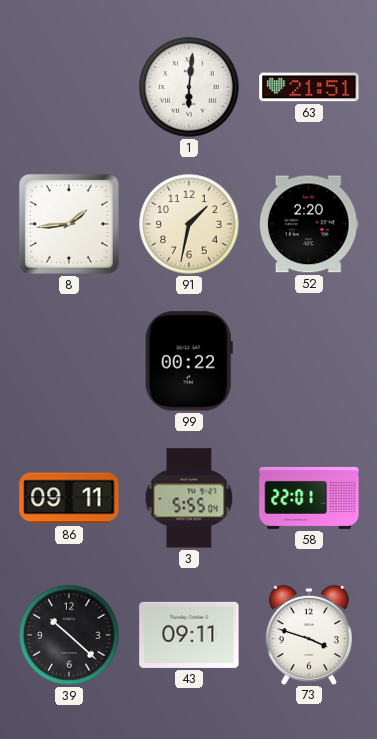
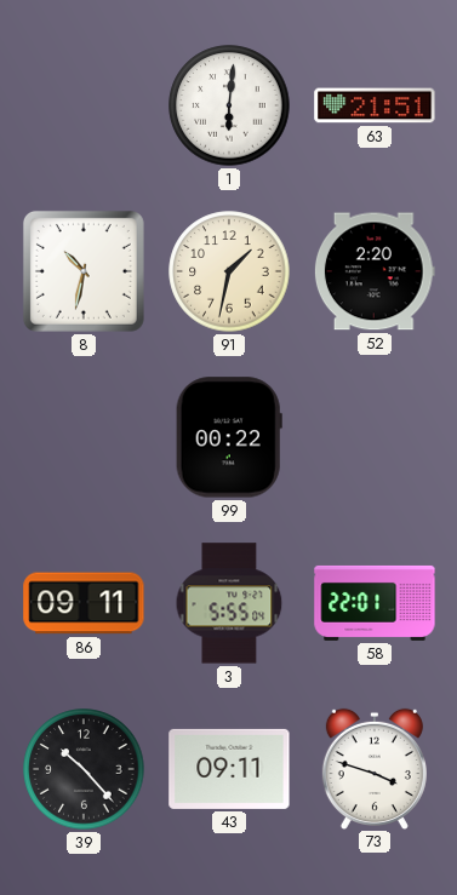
8: 1:44 -> 10:32 (84, 271)
39: 10:22 -> 10:23 (84, 769)
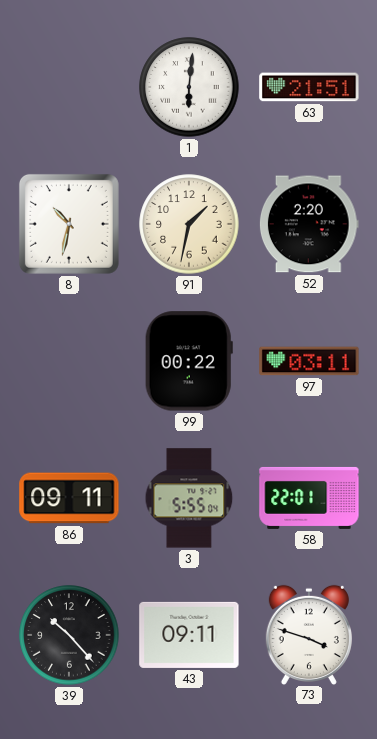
97: none -> 03:11 (309, 361)
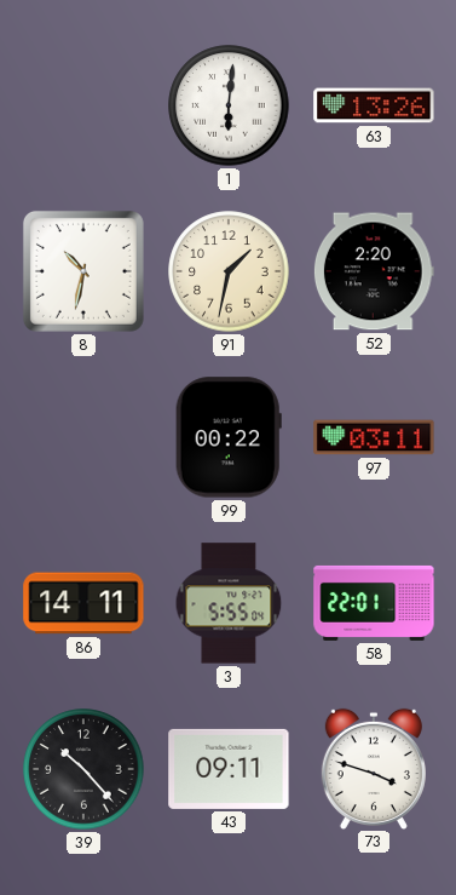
63: 21:51 -> 13:26 (374, 105)
86: 09:11 -> 14:11 (83, 603)
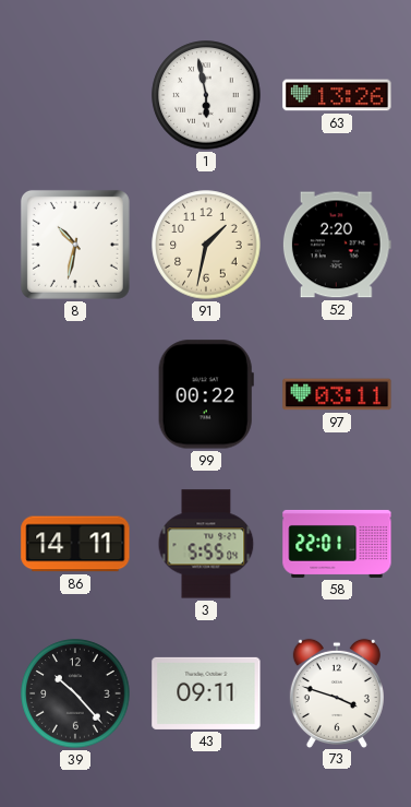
1: 6:01 -> 5:58 (206, 95)
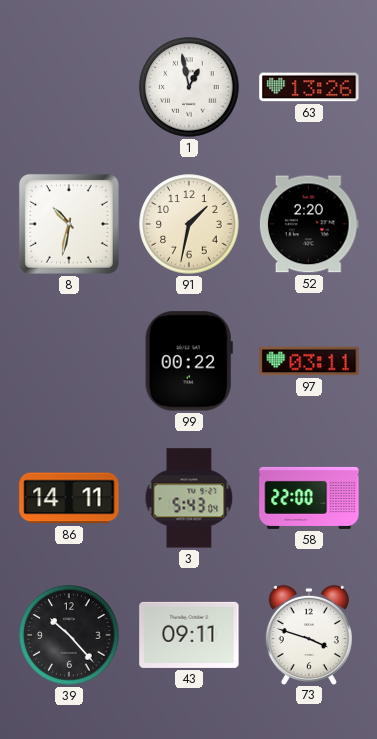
1: 5:58 -> 12:58 (189, 87)
3: 5:55 -> 5:43 (189, 498)
58: 22:01 -> 22:00 (309, 498)
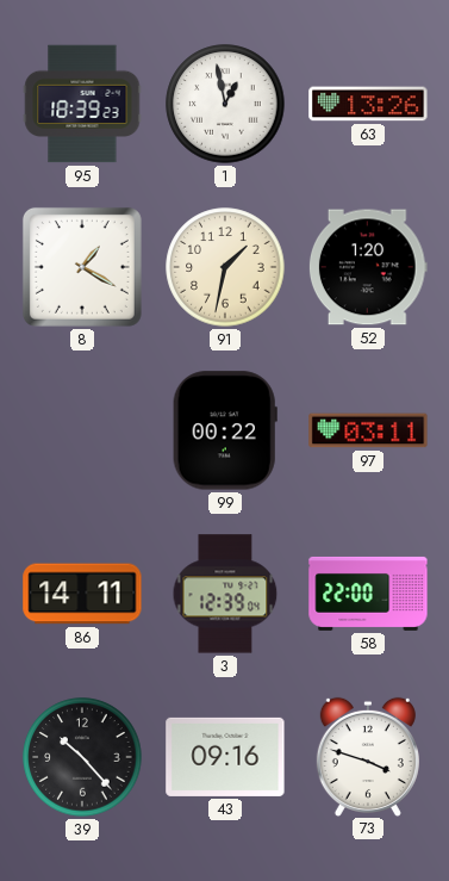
95: none -> 18:39 (82, 104)
8: 10:32 -> 1:20 (82, 267)
52: 2:20 -> 1:20 (368, 267)
3: 5:43 -> 12:39 (225, 594)
43: 09:11 -> 09:16 (225, 757)
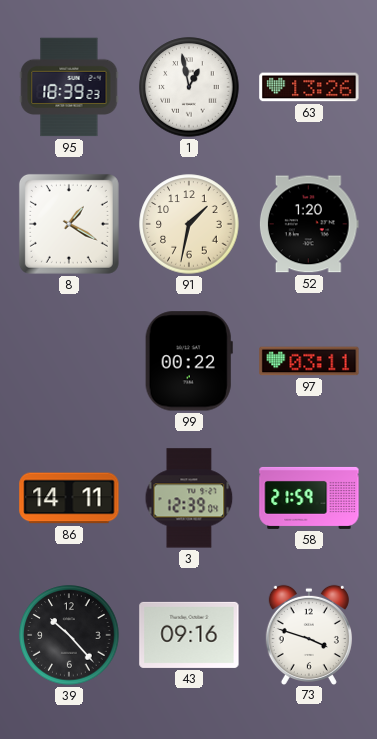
58: 22:00 -> 21:59 (309, 498)
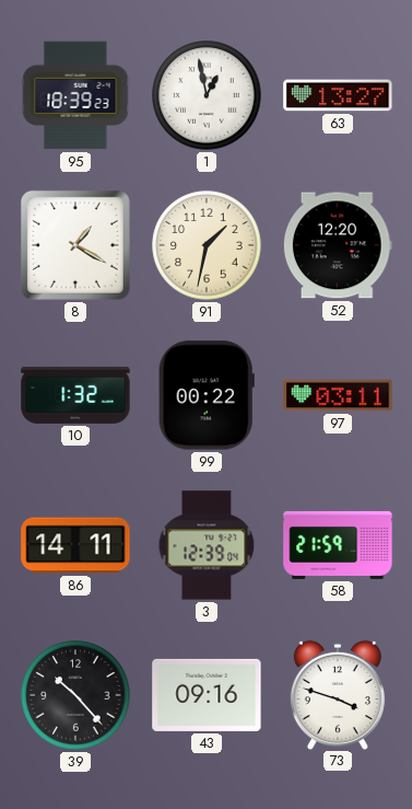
63: 13:26 -> 13:27 (338, 95)
52: 1:20 -> 12:20 (338, 245)
10: none -> 1:32 (75, 395)
